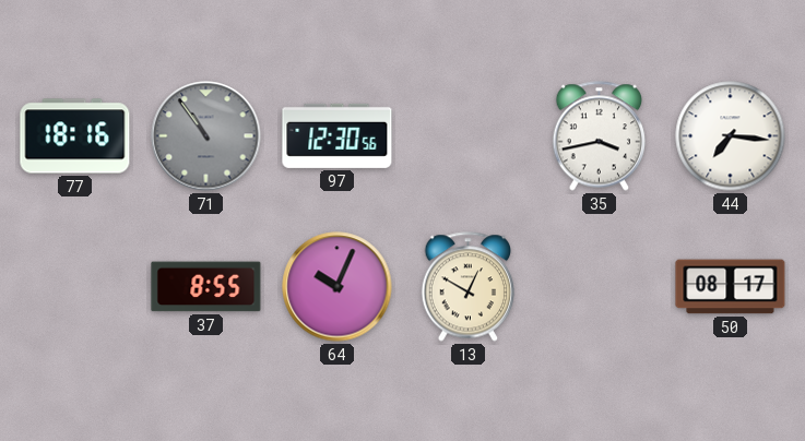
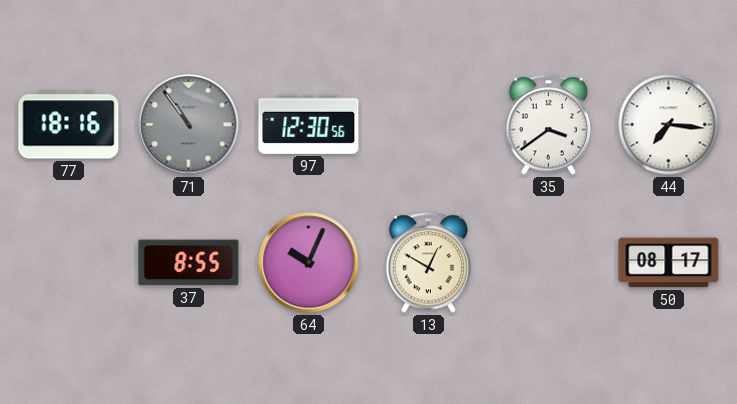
35: 3:43 -> 3:39 (548, 125)
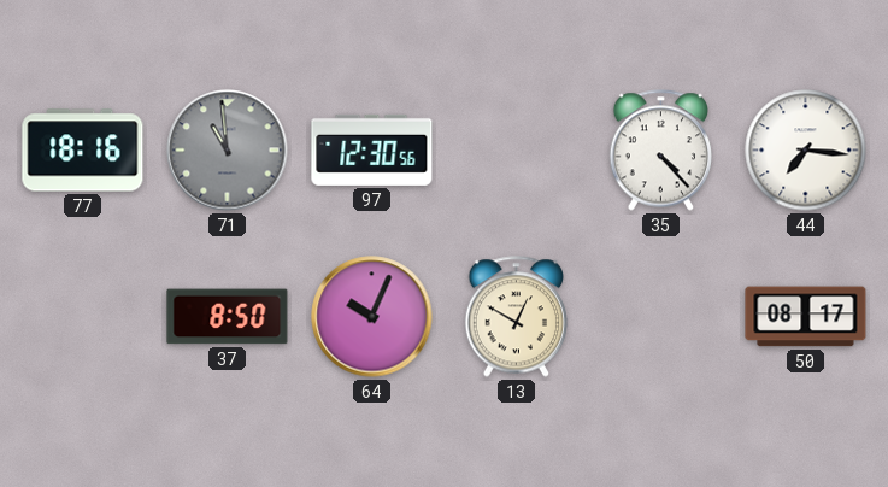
71: 10:54 -> 10:59 (228, 151)
35: 3:39 -> 4:23 (660, 151)
37: 8:55 -> 8:50 (228, 317)
